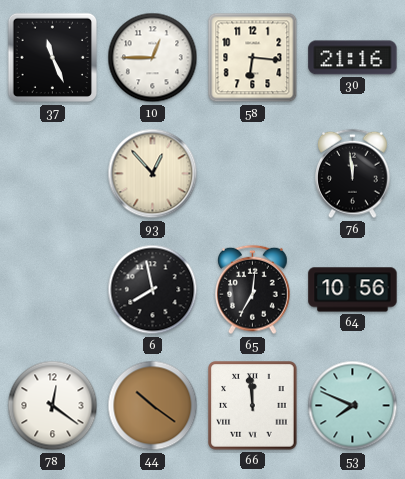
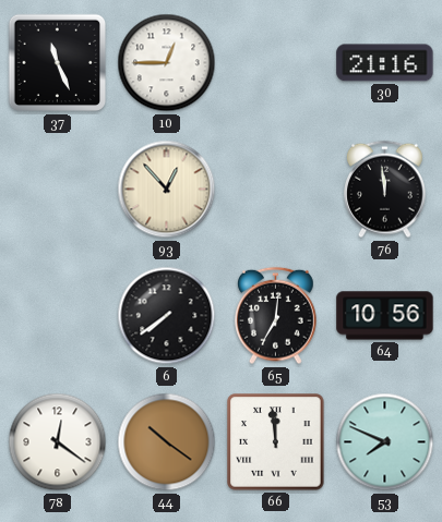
58: 6:16 -> none (253, 58)
6: 7:58 -> 7:39 (167, 316)
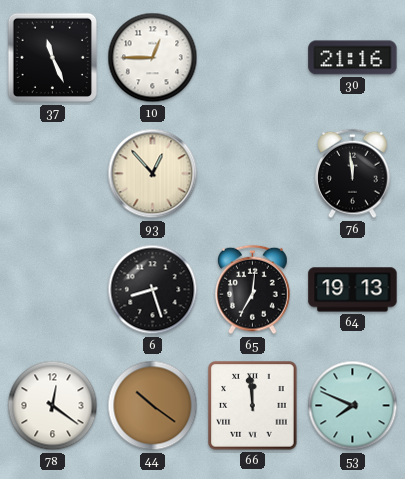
6: 7:39 -> 8:27 (153, 290)
64: 10:56 -> 19:13 (353, 290)
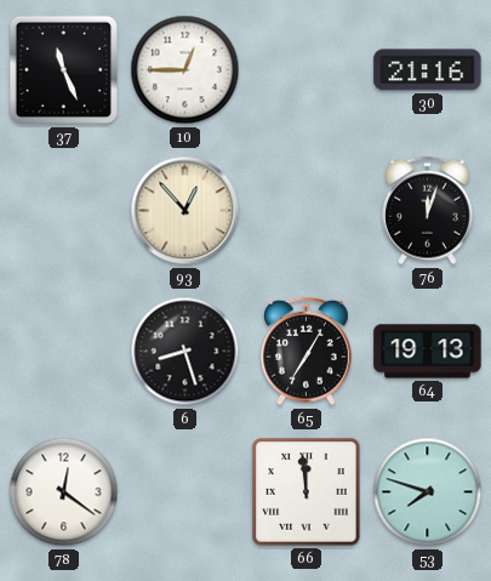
76: 11:59 -> 12:03 (428, 211)
65: 7:01 -> 7:05 (307, 352)
44: 10:21 -> none (153, 406)
53: 7:49 -> 7:48 (428, 492)
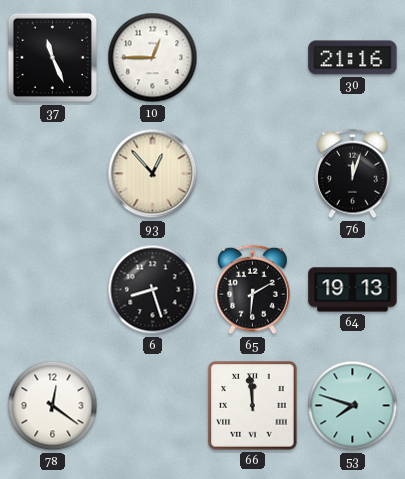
65: 7:05 -> 6:10 (253, 290)
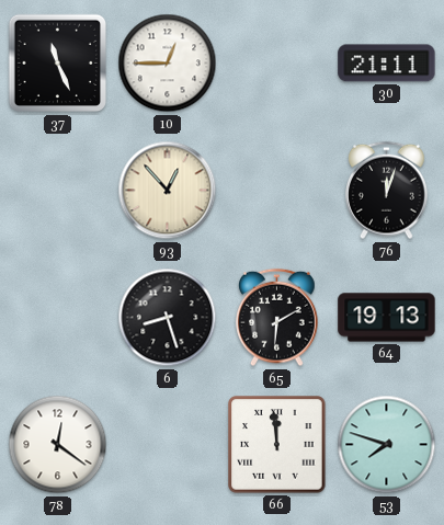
30: 21:16 -> 21:11 (387, 64)
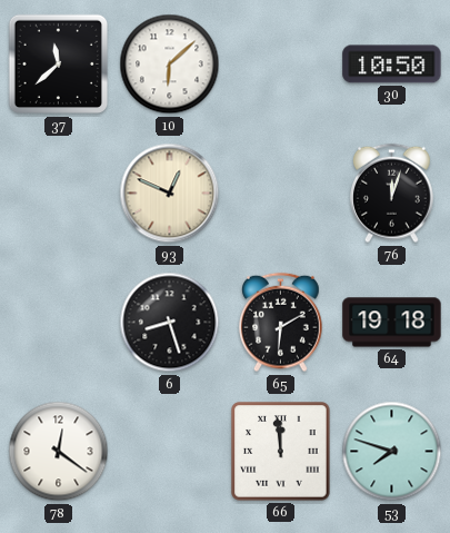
37: 11:26 -> 11:38 (59, 65)
10: 12:45 -> 6:08 (170, 65)
30: 21:11 -> 10:50 (392, 65)
93: 12:53 -> 12:49 (170, 194)
64: 19:13 -> 19:18 (392, 323)
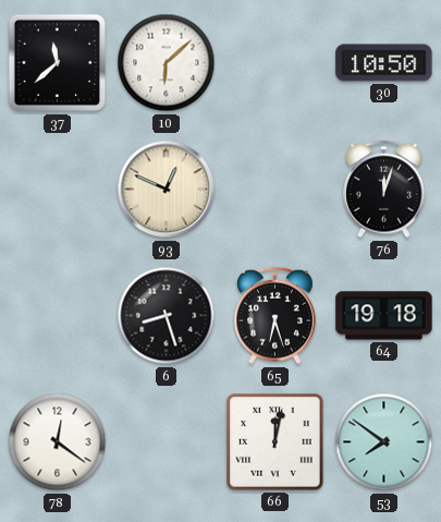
65: 6:10 -> 6:27 (275, 316)
66: 11:59 -> 12:02 (275, 442)
53: 7:48 -> 7:51 (384, 442)
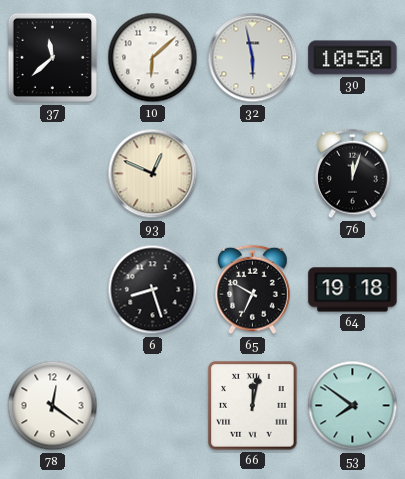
32: none -> 5:58 (253, 58)
65: 6:27 -> 6:50 (253, 290)
